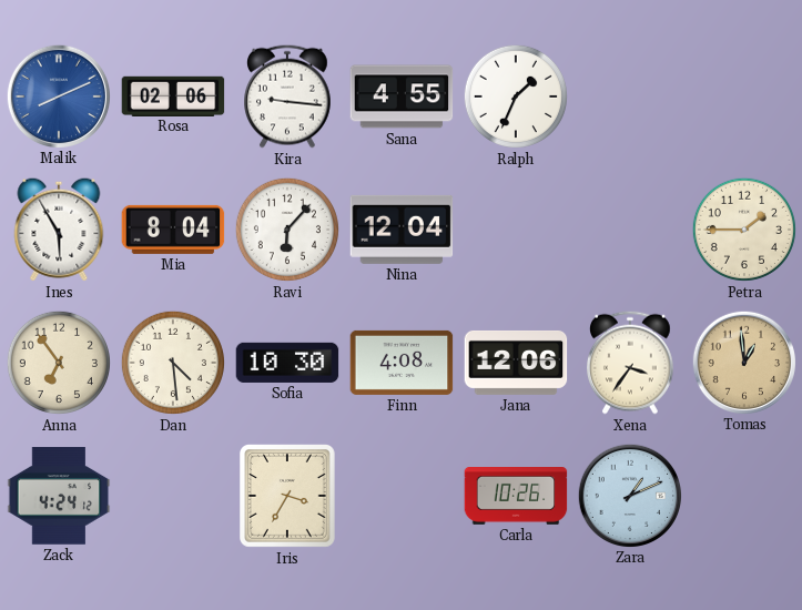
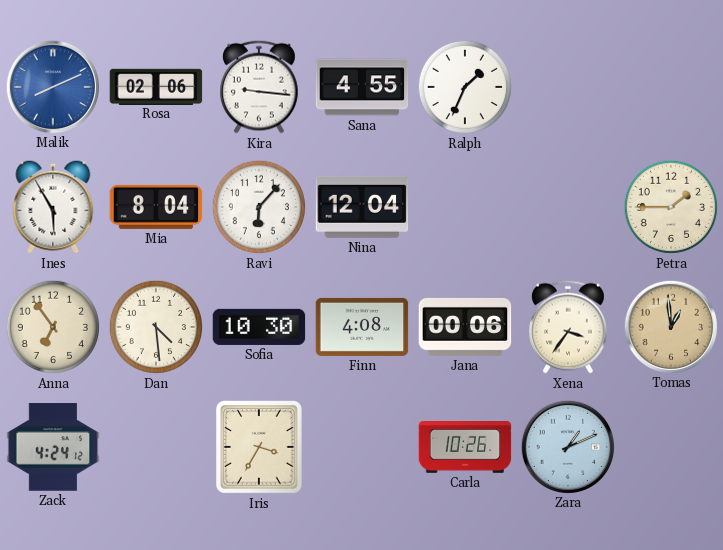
Jana: 12:06 -> 00:06 (465, 327)
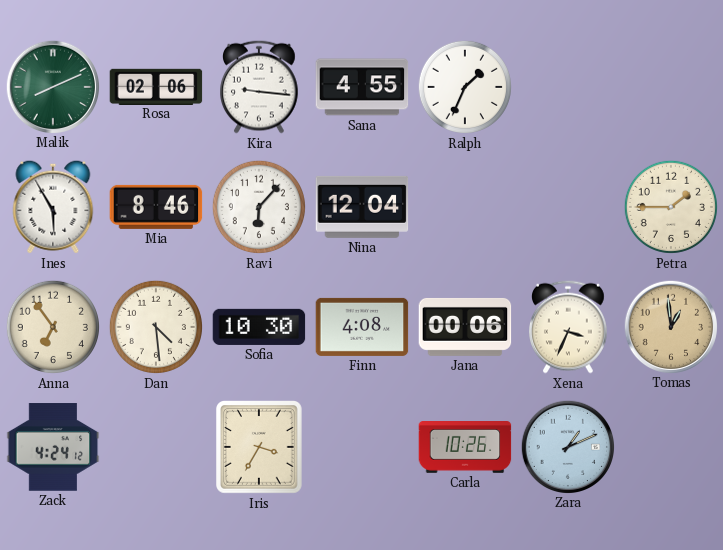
Malik dial: blue -> green (52, 86)
Mia: 8:04 -> 8:46 (156, 207)
Xena: 3:36 -> 3:34 (569, 327)
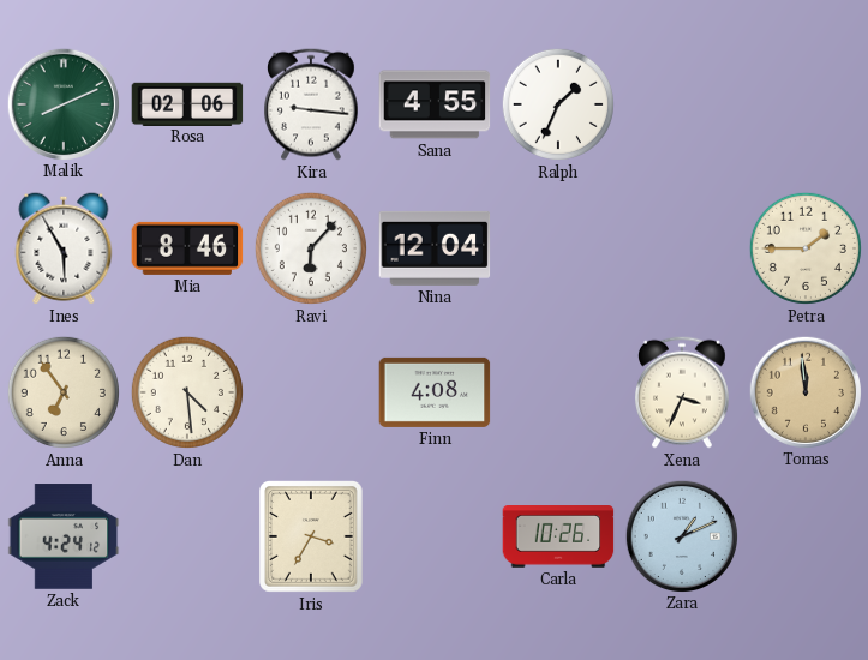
Sofia: 10:30 -> none (259, 327)
Jana: 00:06 -> none (465, 327)
Tomas: 12:59 -> 11:59 (804, 391)
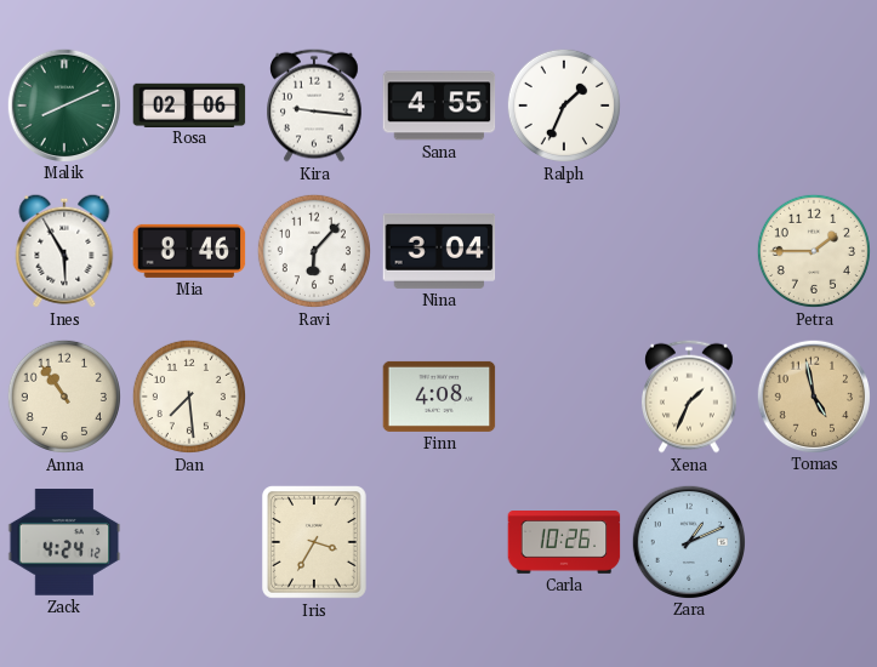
Nina: 12:04 -> 3:04 (439, 251)
Anna: 6:54 -> 10:54 (64, 397)
Dan: 4:29 -> 7:29 (189, 397)
Xena: 3:34 -> 1:34 (690, 397)
Tomas: 11:59 -> 4:58 (813, 395)
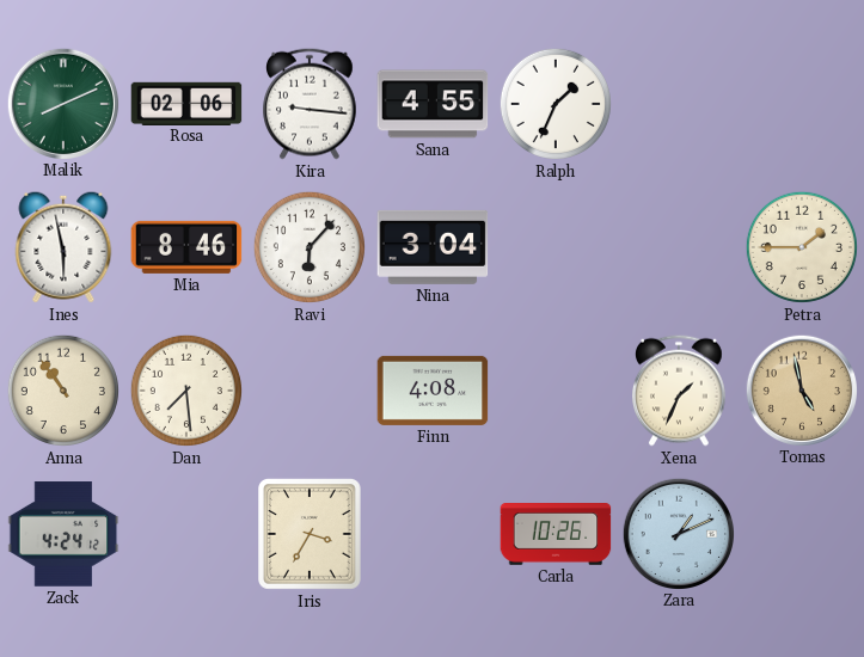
Ines: 5:55 -> 5:58 (63, 247)
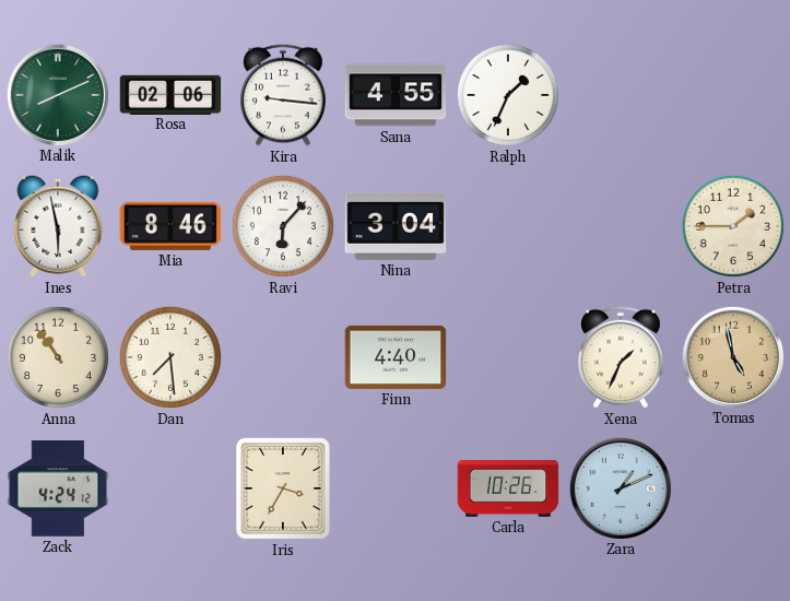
Finn: 4:08 -> 4:40 (396, 357)
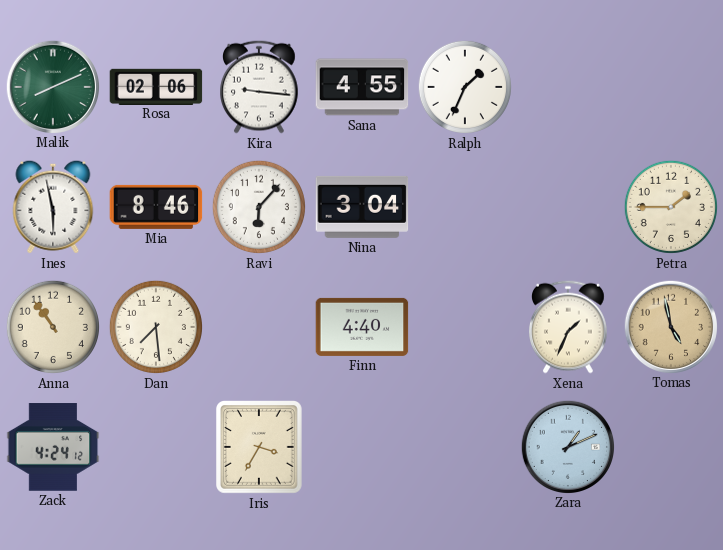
Carla: 10:26 -> none (508, 490)
